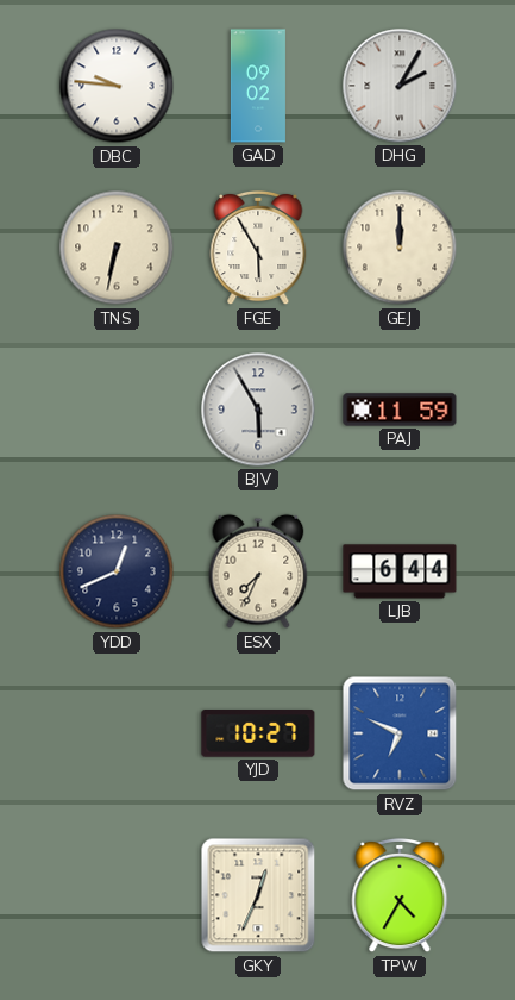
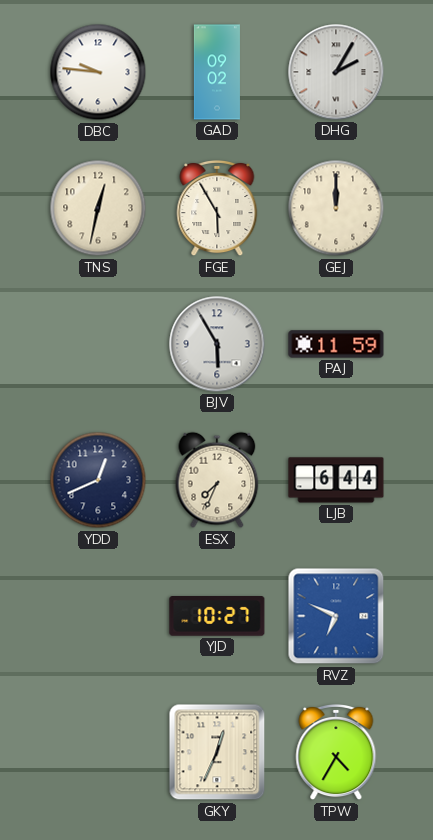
TNS: 6:32 -> 12:32 (98, 208)
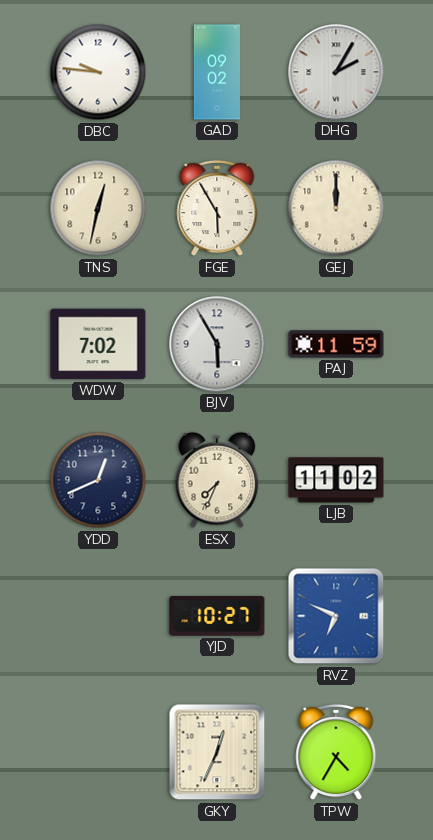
WDW: none -> 7:02 (98, 344)
LJB: 6:44 -> 11:02 (336, 480)
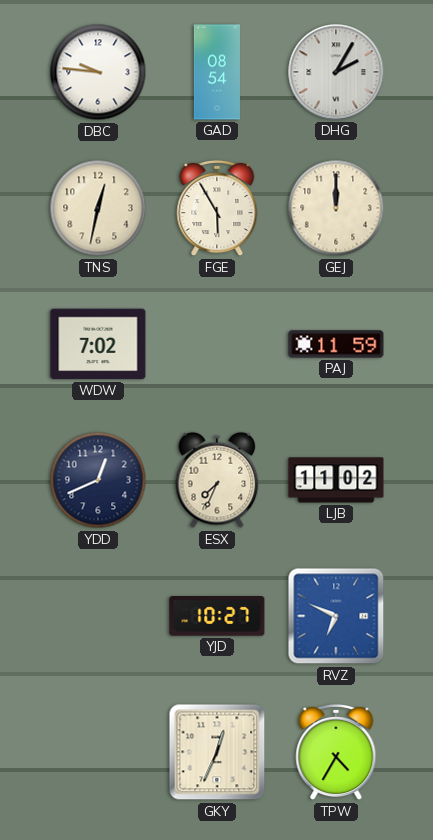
GAD: 09:02 -> 08:54 (217, 72)
BJV: 5:55 -> none (217, 344)
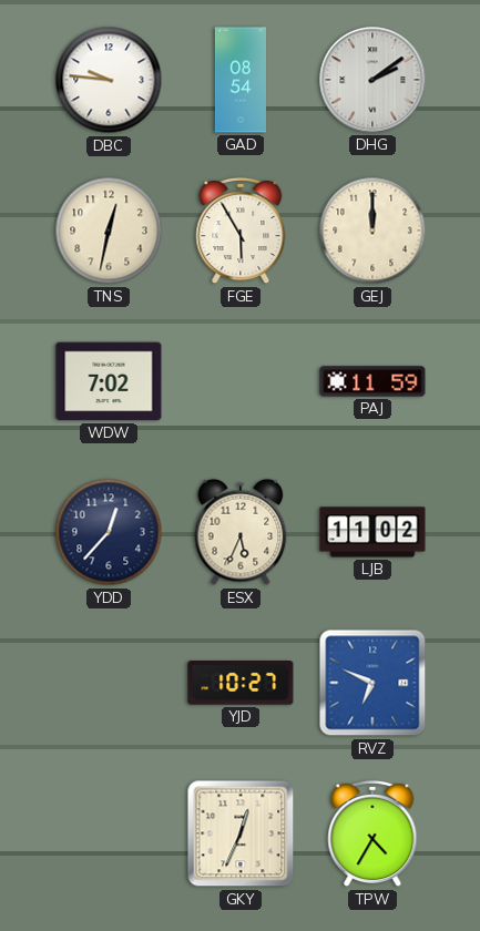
DHG: 2:05 -> 2:09 (372, 80)
YDD: 12:41 -> 12:37 (109, 532)
ESX: 7:34 -> 5:34 (241, 532)
